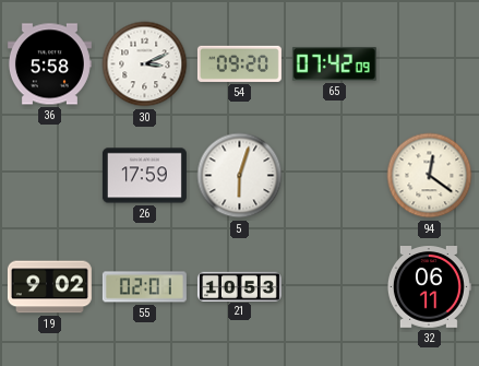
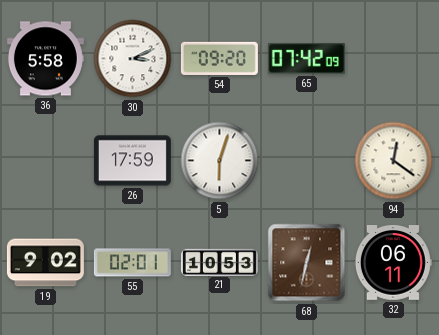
68: none -> 12:32 (307, 263)
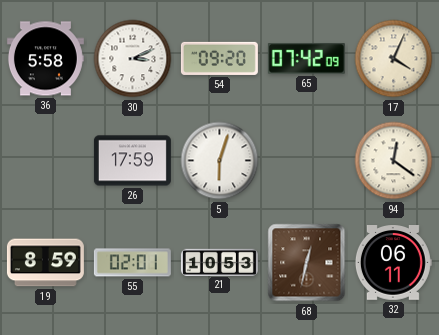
17: none -> 4:04 (394, 59)
19: 9:02 -> 8:59 (45, 263)
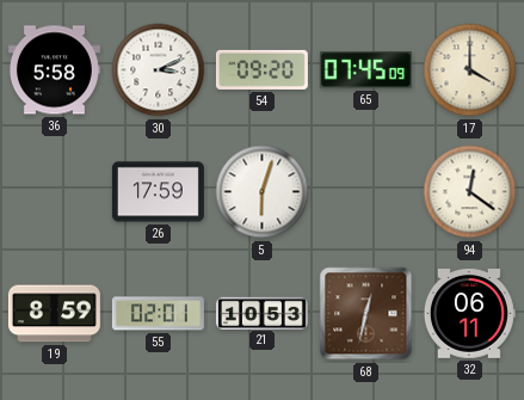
65: 07:42 -> 07:45 (365, 70)
17: 4:04 -> 4:00 (470, 70)
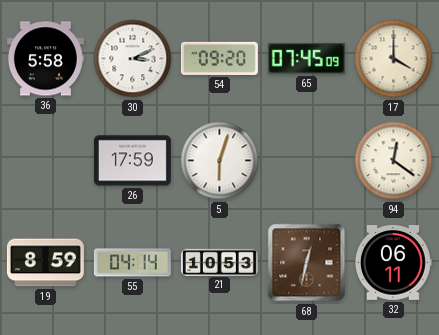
55: 02:01 -> 04:14 (132, 263)
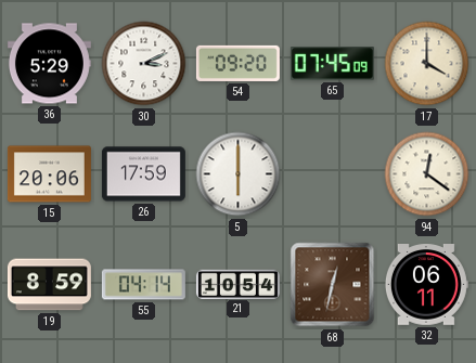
36: 5:58 -> 5:29 (49, 64)
15: none -> 20:06 (49, 174)
5: 6:03 -> 6:00 (239, 174)
21: 10:53 -> 10:54 (237, 284)
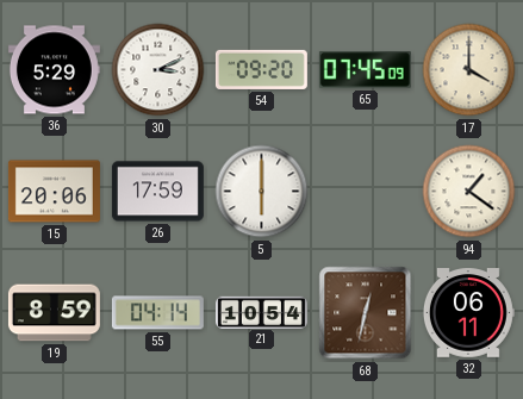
94: 12:21 -> 1:21 (469, 192)
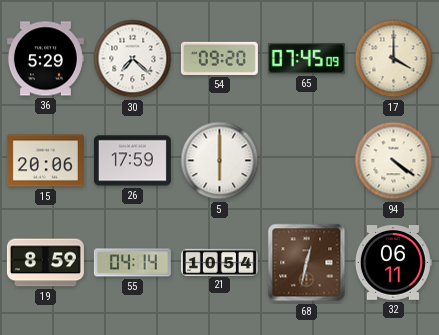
30: 3:11 -> 7:22 (133, 59)
94: 1:21 -> 4:21 (394, 161)
